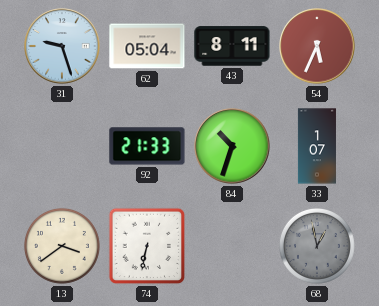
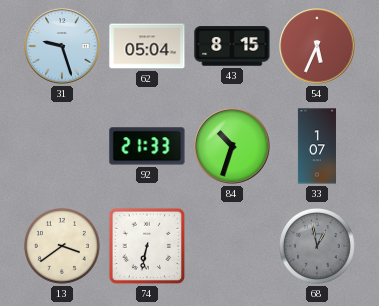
43: 8:11 -> 8:15 (232, 46)
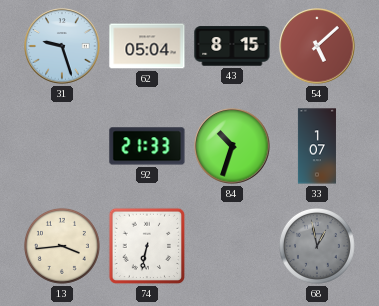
54: 5:34 -> 5:08 (317, 46)
13: 3:39 -> 3:44 (62, 246)
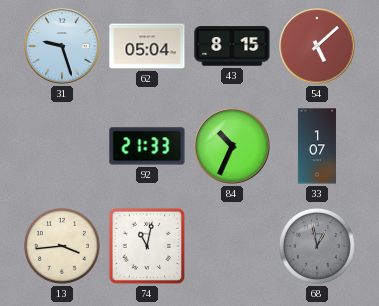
84: 10:33 -> 10:34 (232, 146)
74: 6:32 -> 11:02 (147, 246)
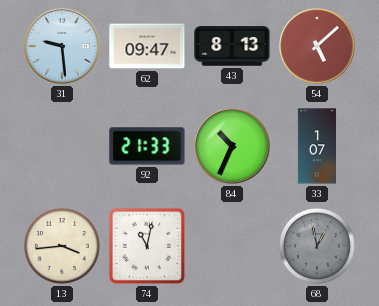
31: 9:27 -> 9:29 (62, 46)
62: 05:04 -> 09:47 (147, 46)
43: 8:15 -> 8:13 (232, 46)
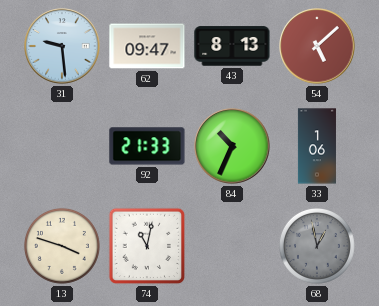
33: 1:07 -> 1:06 (317, 146)
13: 3:44 -> 3:48 (62, 246)
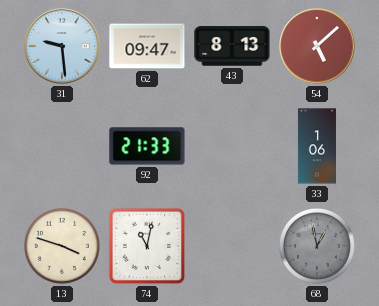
84: 10:34 -> none (232, 146)
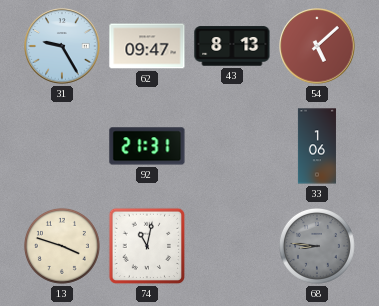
31: 9:29 -> 9:25 (62, 46)
92: 21:33 -> 21:31 (147, 146)
68: 12:58 -> 8:46 (317, 246)
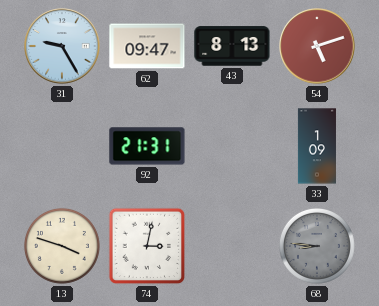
54: 5:08 -> 5:12 (317, 46)
33: 1:06 -> 1:09 (317, 146)
74: 11:02 -> 3:02 (147, 246)
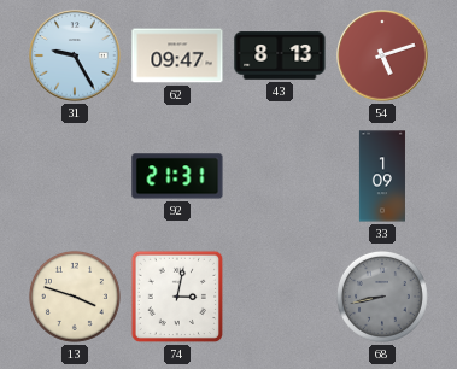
68: 8:46 -> 8:43 (382, 297)
